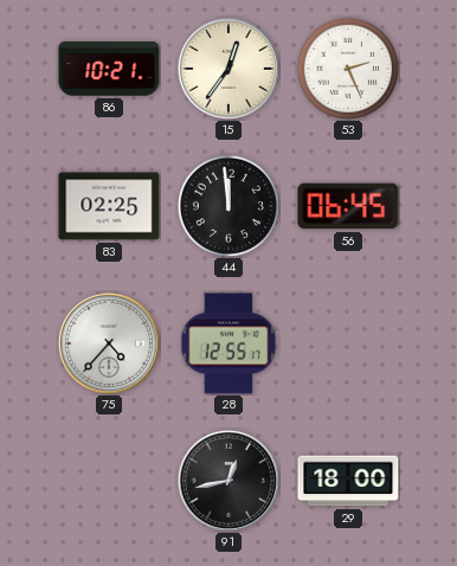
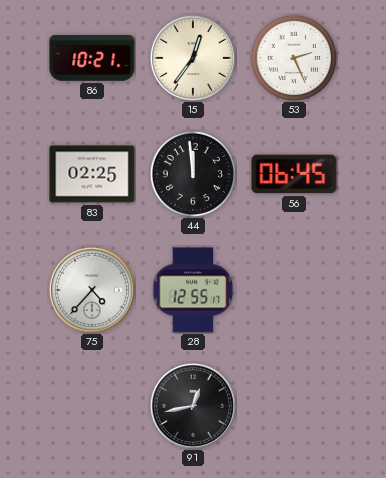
29: 18:00 -> none (348, 481)
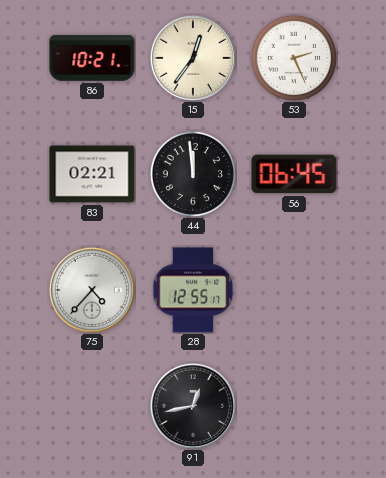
83: 02:25 -> 02:21 (92, 174)
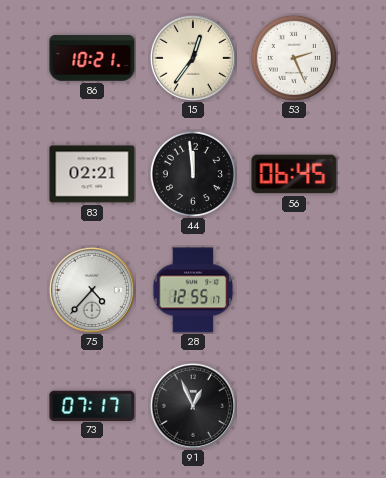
73: none -> 07:17 (92, 405)
91: 12:43 -> 12:56 (193, 406)
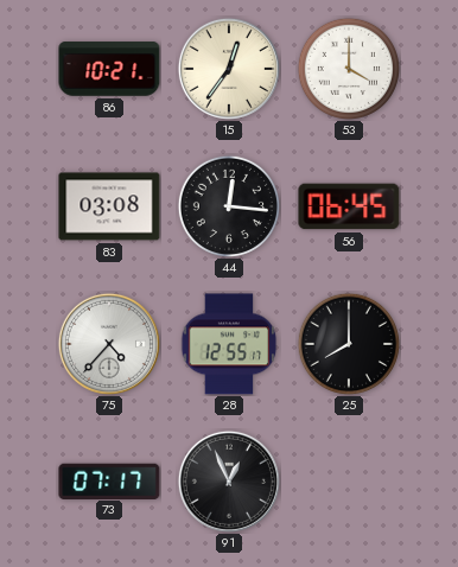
53: 2:26 -> 4:00 (349, 69)
83: 02:21 -> 03:08 (109, 206)
44: 11:59 -> 12:16 (229, 206)
25: none -> 8:00 (349, 344)
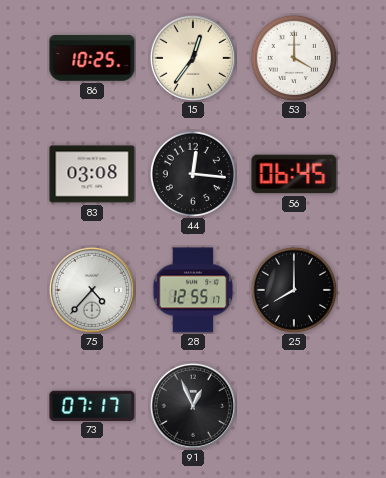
86: 10:21 -> 10:25 (92, 58)
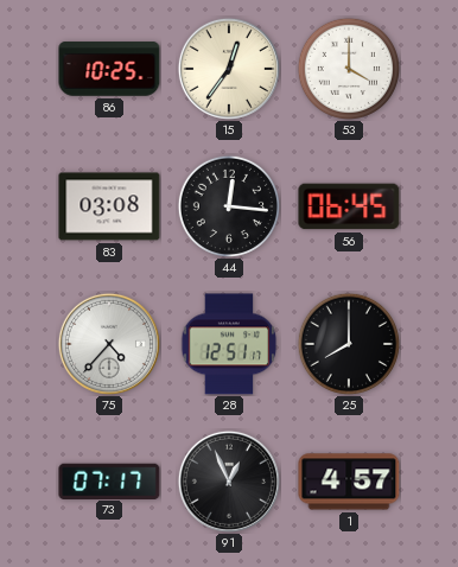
28: 12:55 -> 12:51 (229, 344)
1: none -> 4:57 (349, 482)
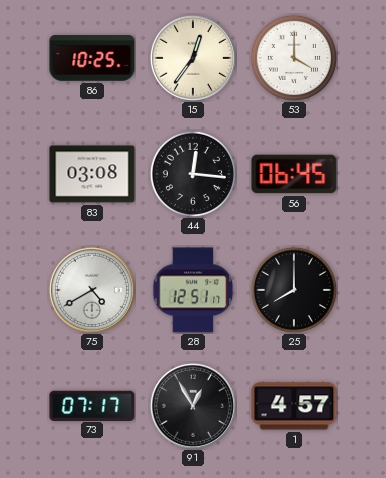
75: 4:37 -> 4:40 (92, 290)
91: 12:56 -> 12:55 (193, 406)
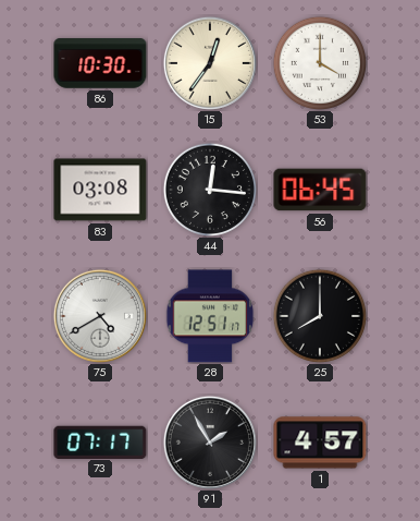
86: 10:25 -> 10:30 (100, 63)
91: 12:55 -> 1:55 (210, 443)
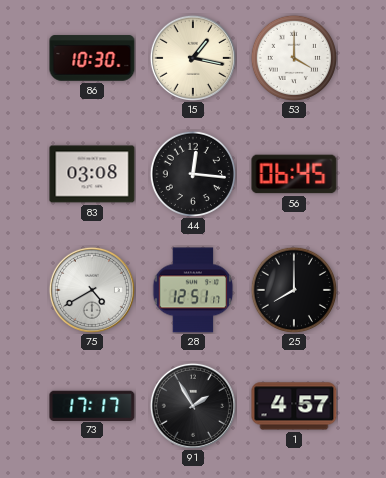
15: 12:36 -> 1:17 (193, 58)
73: 07:17 -> 17:17 (92, 405)
